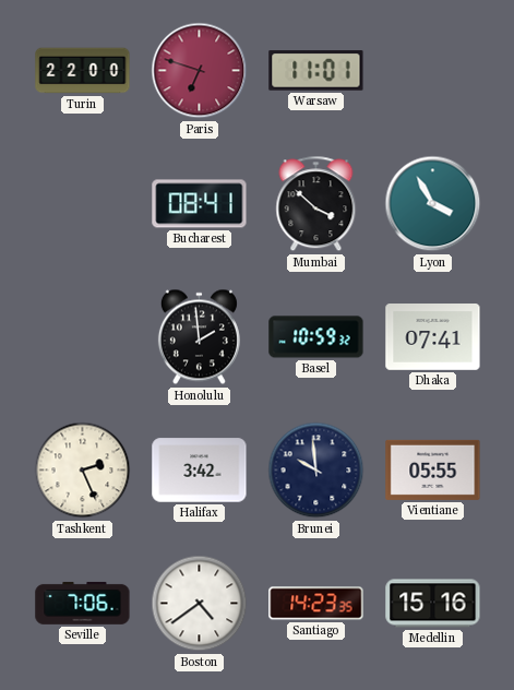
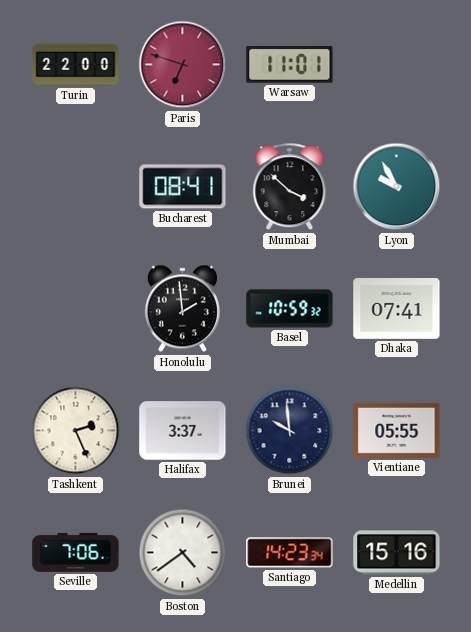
Lyon: 3:55 -> 9:55 (397, 187)
Halifax: 3:42 -> 3:37 (183, 431)
Santiago: 14:23:35 -> 14:23:34 (290, 553)
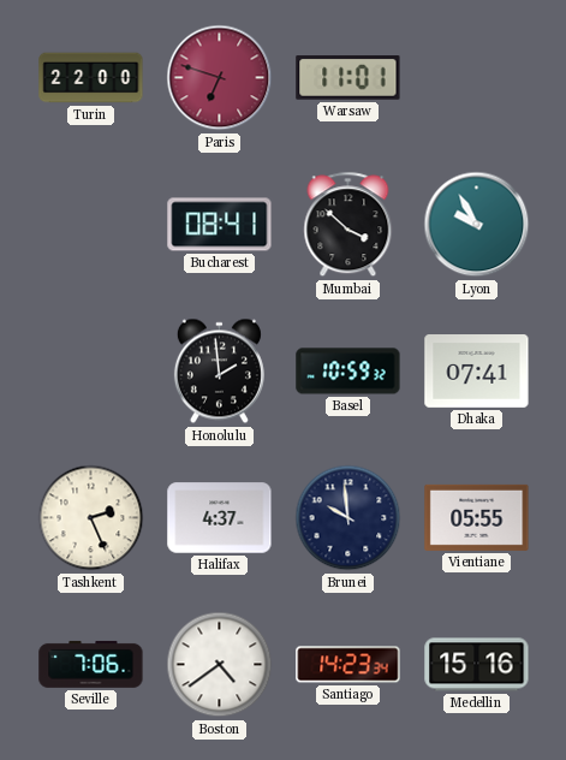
Halifax: 3:37 -> 4:37 (220, 518)
